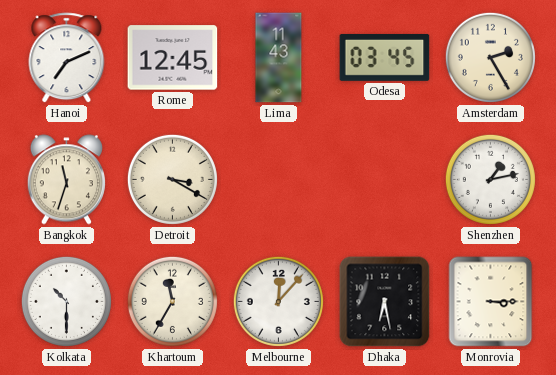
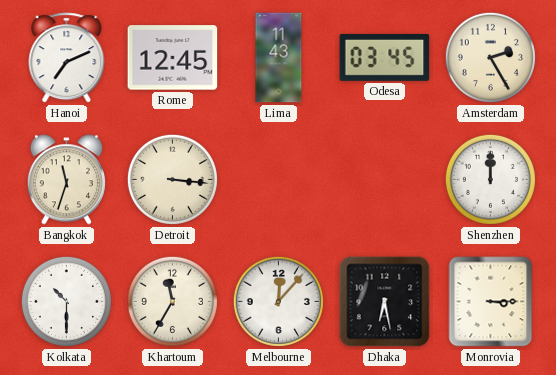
Detroit: 3:20 -> 3:16 (172, 179)
Shenzhen: 1:13 -> 12:00 (490, 179)
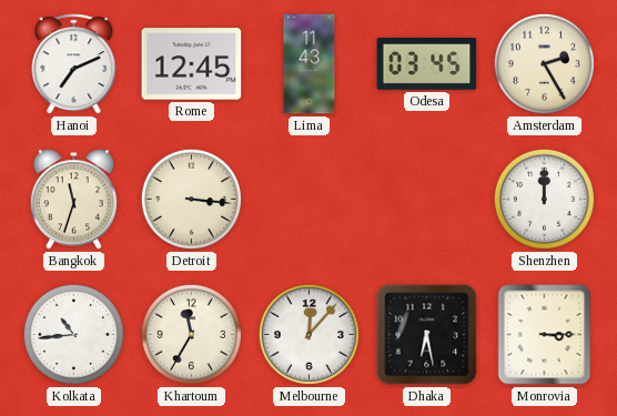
Kolkata: 10:30 -> 10:44 (73, 334)
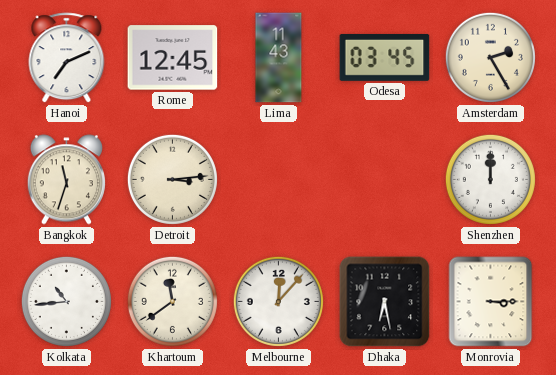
Detroit: 3:16 -> 3:14 (172, 179)
Khartoum: 11:35 -> 11:39 (172, 301)
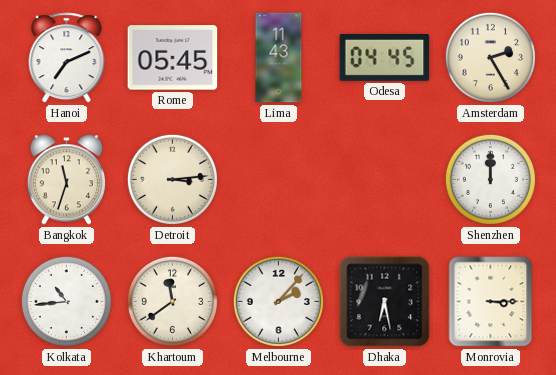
Rome: 12:45 -> 05:45 (173, 58)
Odesa: 03:45 -> 04:45 (385, 57)
Melbourne: 12:07 -> 2:07 (278, 301)
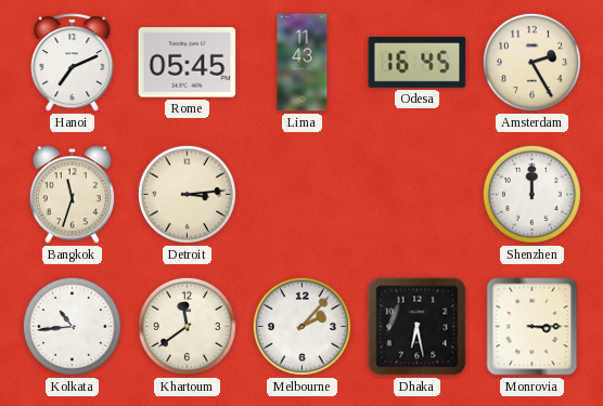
Odesa: 04:45 -> 16:45 (418, 62)
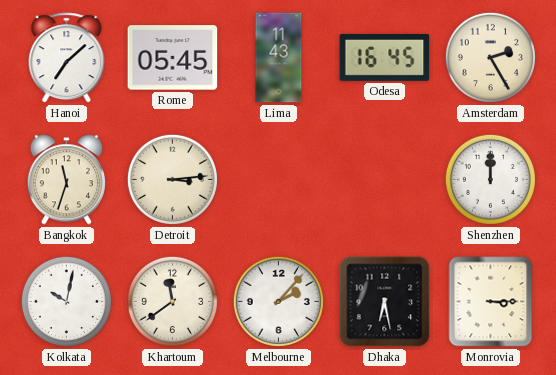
Hanoi: 7:11 -> 7:08 (67, 58)
Kolkata: 10:44 -> 10:02 (66, 301)
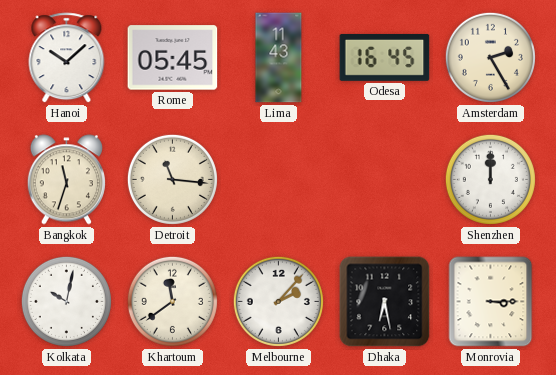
Hanoi: 7:08 -> 10:08 (67, 58)
Detroit: 3:14 -> 11:16 (172, 179)
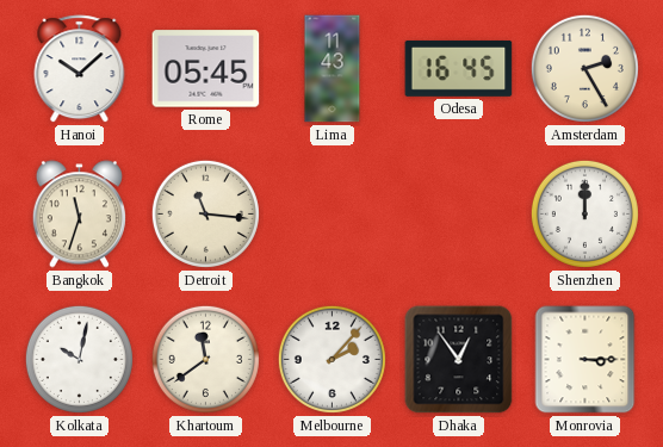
Dhaka: 6:28 -> 12:54 (459, 360)
